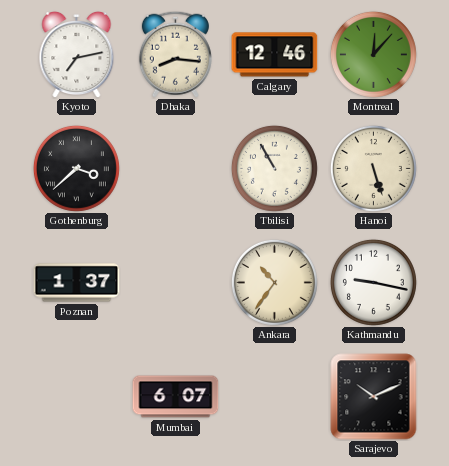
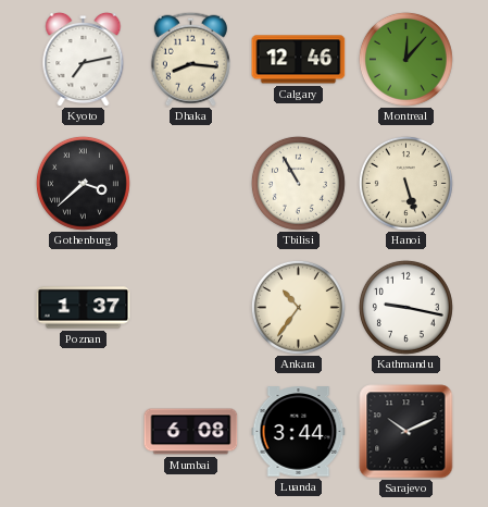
Mumbai: 6:07 -> 6:08 (191, 432)
Luanda: none -> 3:44 (299, 432)
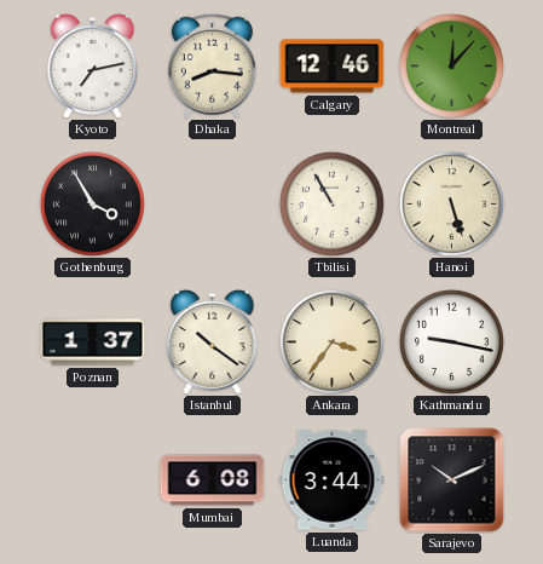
Gothenburg: 3:38 -> 3:55 (92, 203)
Istanbul: none -> 10:21 (213, 341)
Ankara: 10:36 -> 3:36 (331, 341)
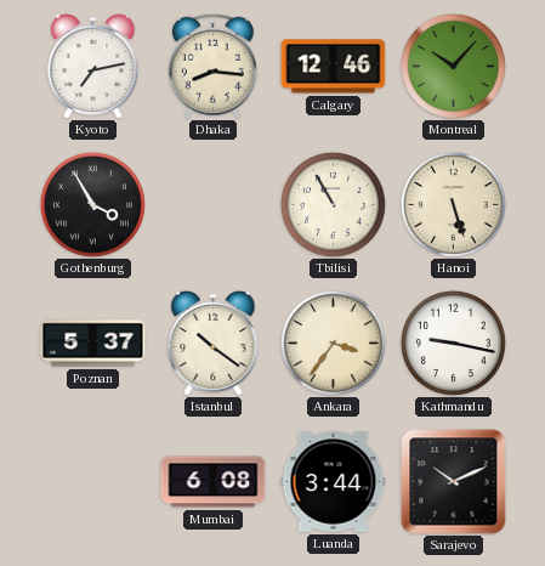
Montreal: 12:07 -> 10:07 (453, 66)
Poznan: 1:37 -> 5:37 (93, 344)
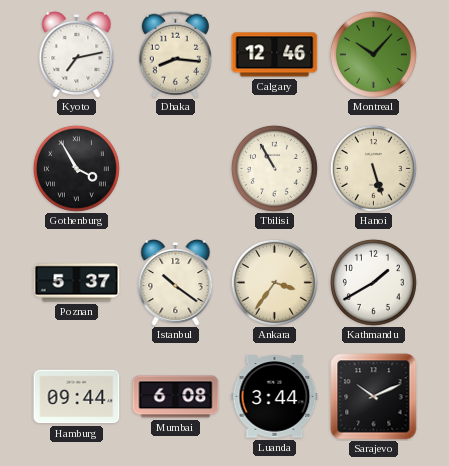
Kathmandu: 9:17 -> 1:40 (373, 282)
Hamburg: none -> 09:44 (77, 397)
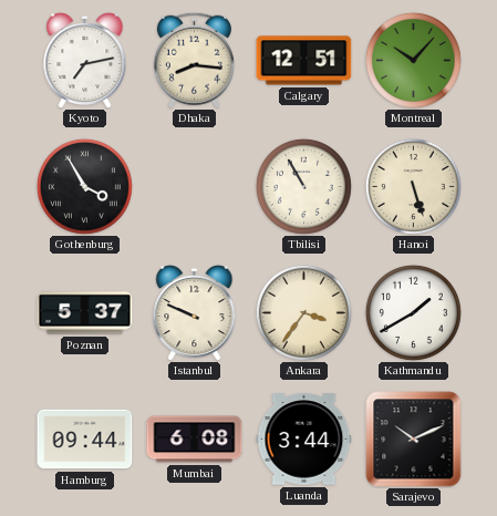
Calgary: 12:46 -> 12:51 (304, 61)
Istanbul: 10:21 -> 9:49 (195, 312)
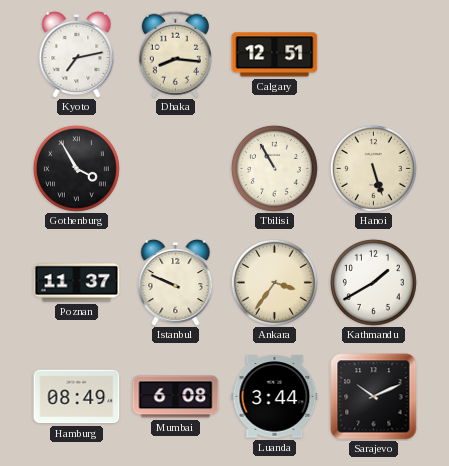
Montreal: 10:07 -> none (413, 60)
Poznan: 5:37 -> 11:37 (77, 283)
Hamburg: 09:44 -> 08:49 (77, 397)
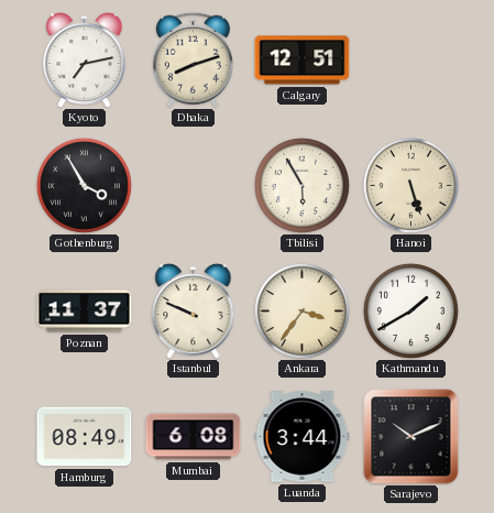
Dhaka: 8:16 -> 8:12 (193, 59)
Tbilisi: 10:55 -> 5:55 (301, 185)
